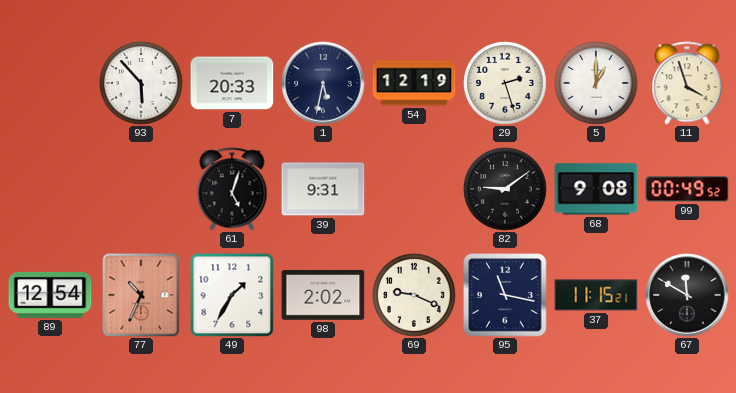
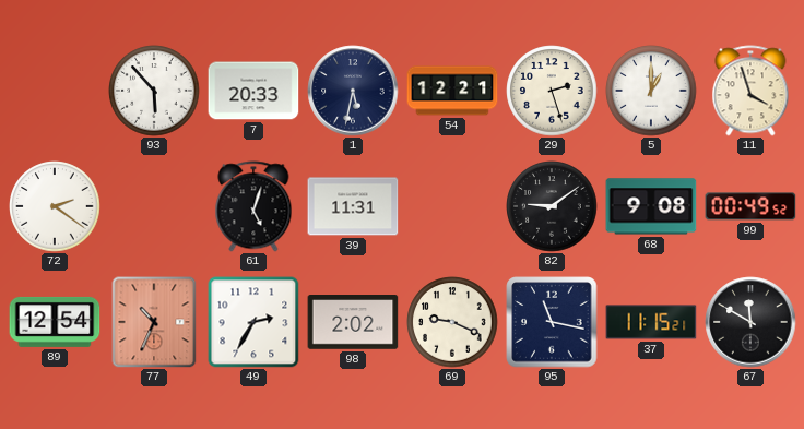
54: 12:19 -> 12:21 (452, 91)
72: none -> 2:21 (55, 206)
39: 9:31 -> 11:31 (353, 206)
49: 1:35 -> 2:35 (253, 322)
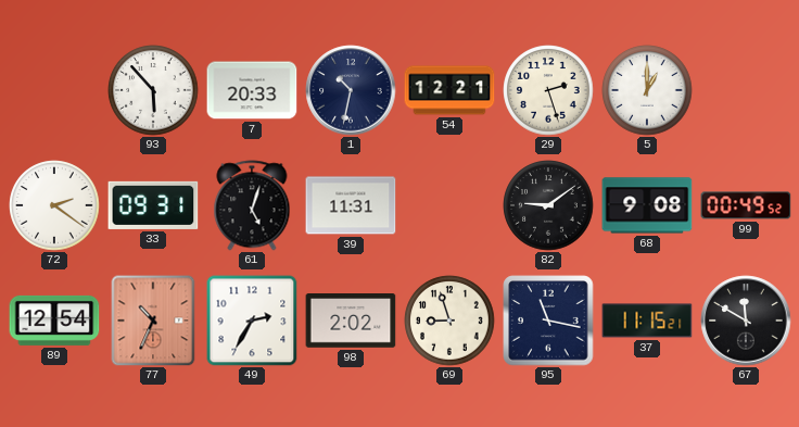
1: 5:32 -> 10:32 (351, 90)
11: 3:57 -> none (750, 91)
33: none -> 09:31 (153, 205)
69: 9:19 -> 8:57 (449, 321)
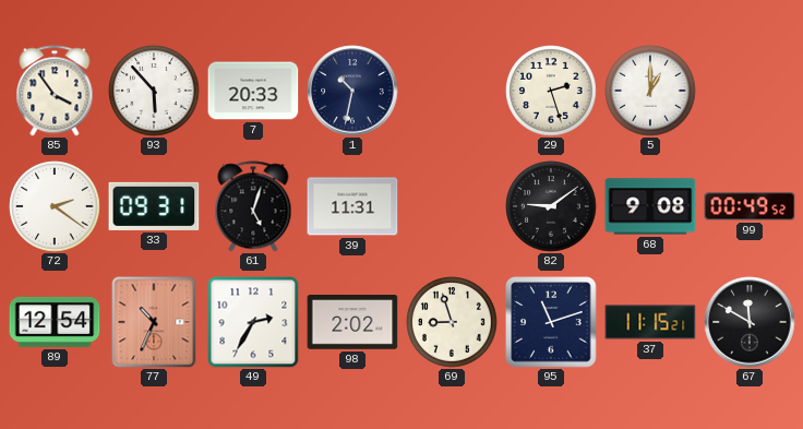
85: none -> 3:54 (55, 91)
54: 12:21 -> none (449, 90)
95: 11:17 -> 11:12 (551, 322)
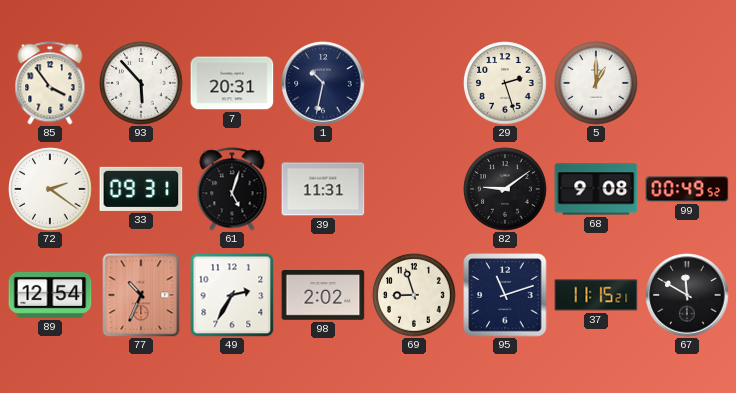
7: 20:33 -> 20:31 (232, 83)
